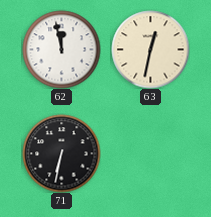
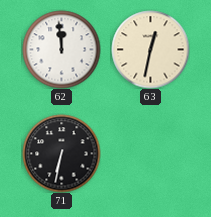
62: 11:58 -> 11:59 (61, 49)
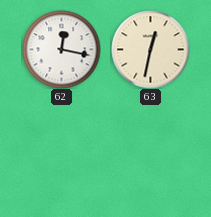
62: 11:59 -> 12:17 (61, 49)
71: 6:32 -> none (61, 153)
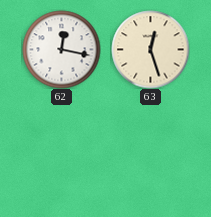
63: 12:32 -> 12:27 (150, 49)
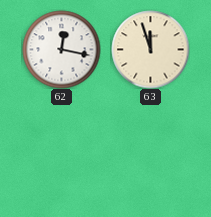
63: 12:27 -> 11:57 (150, 49)
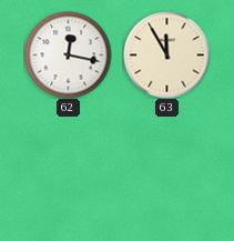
63: 11:57 -> 11:55 (166, 54)
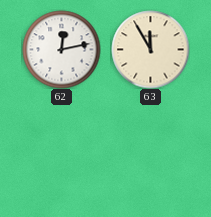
62: 12:17 -> 12:13 (61, 49)
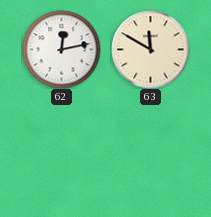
63: 11:55 -> 11:50 (150, 49)
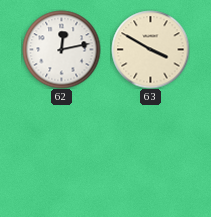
63: 11:50 -> 3:50 (150, 49)
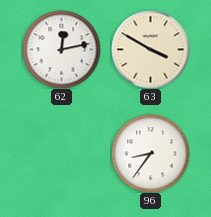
96: none -> 8:36 (150, 153)
